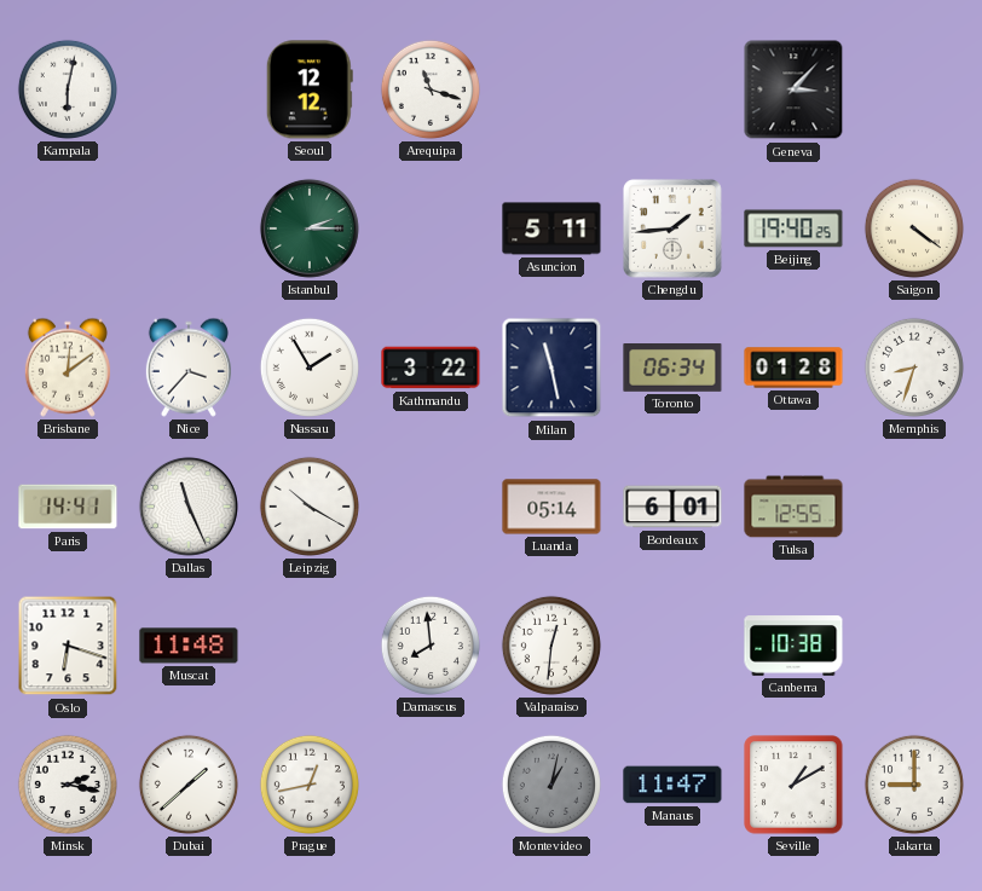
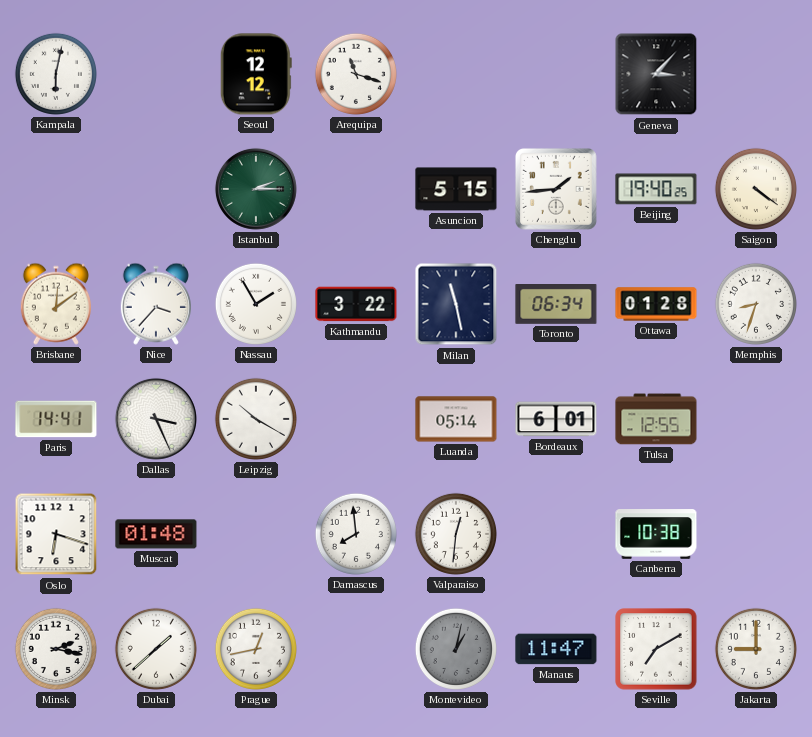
Asuncion: 5:11 -> 5:15 (456, 189)
Dallas: 11:26 -> 3:26 (156, 419)
Muscat: 11:48 -> 01:48 (156, 534)
Seville: 1:10 -> 7:10 (656, 649)
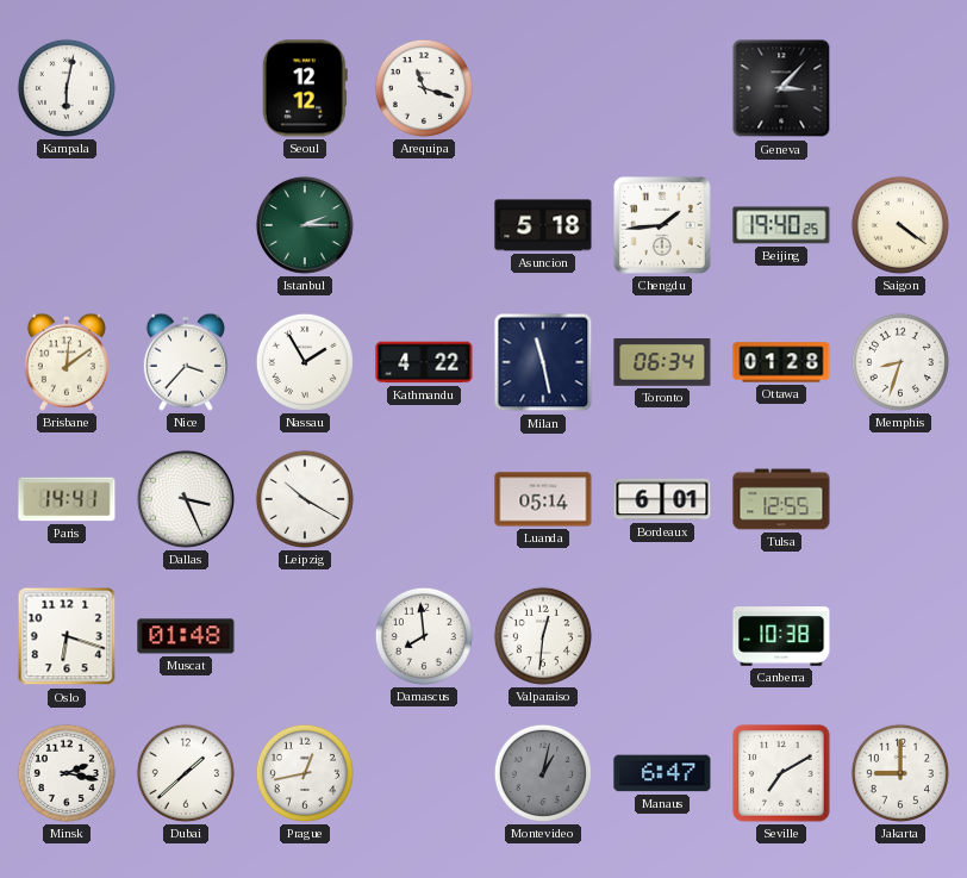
Asuncion: 5:15 -> 5:18 (543, 225)
Kathmandu: 3:22 -> 4:22 (424, 362)
Manaus: 11:47 -> 6:47 (662, 773)
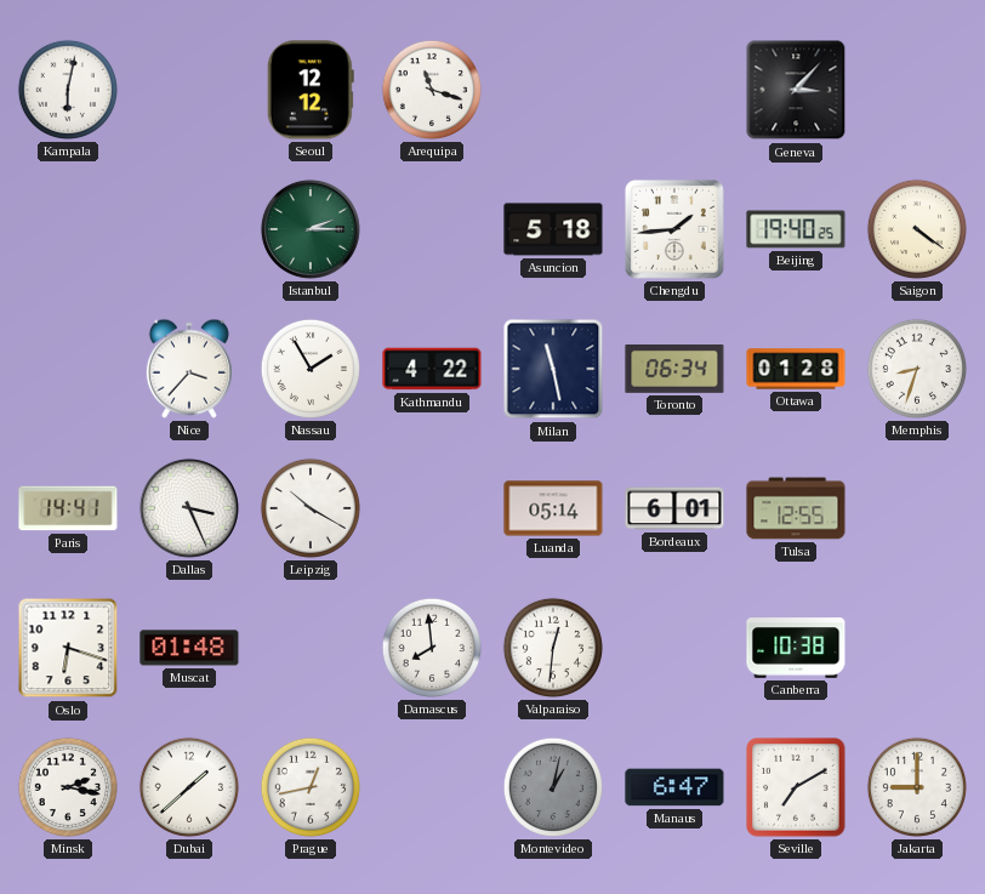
Brisbane: 12:09 -> none (67, 362)
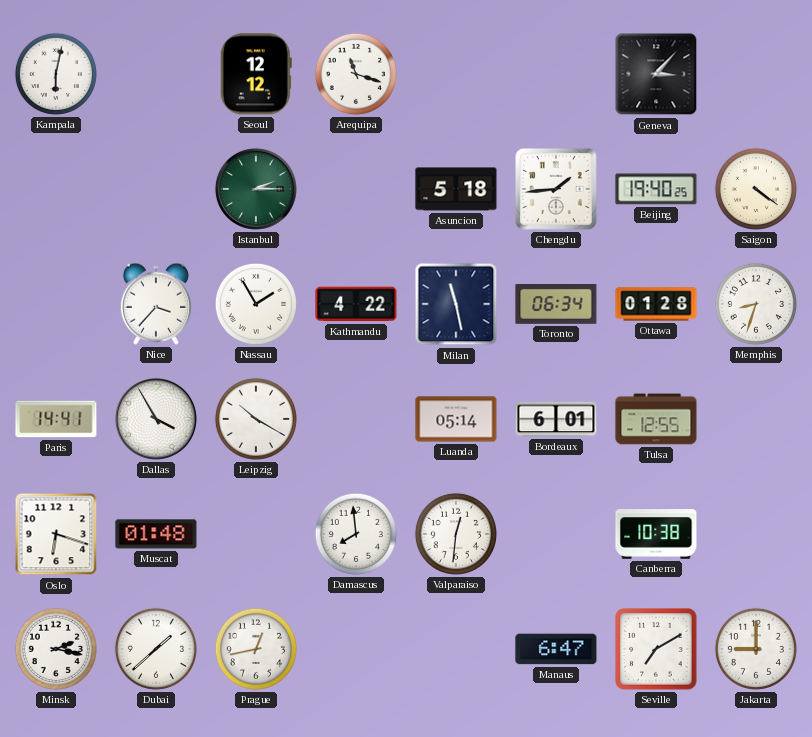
Dallas: 3:26 -> 3:55 (156, 419)
Montevideo: 1:02 -> none (553, 787)
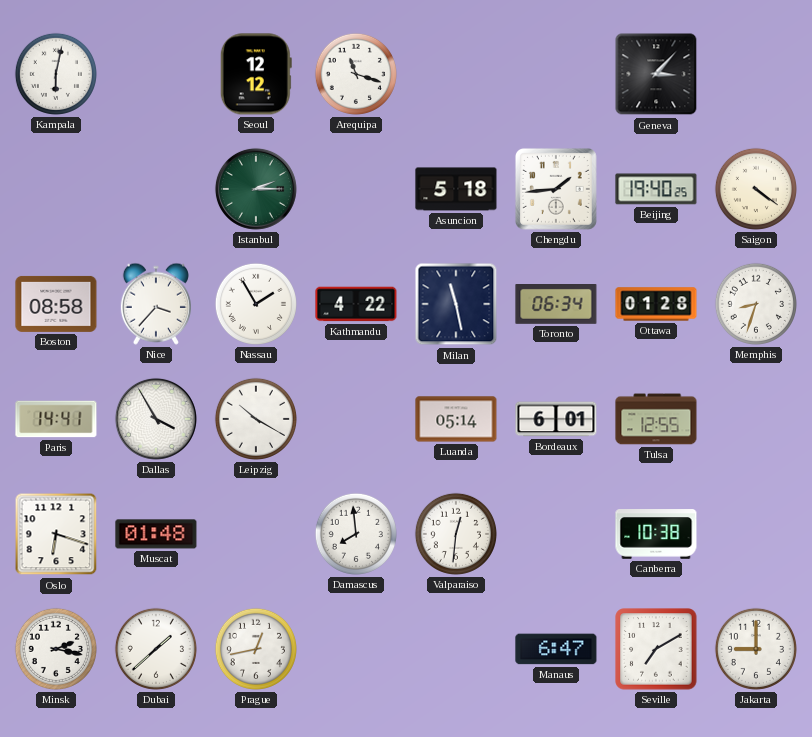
Boston: none -> 08:58 (56, 304)
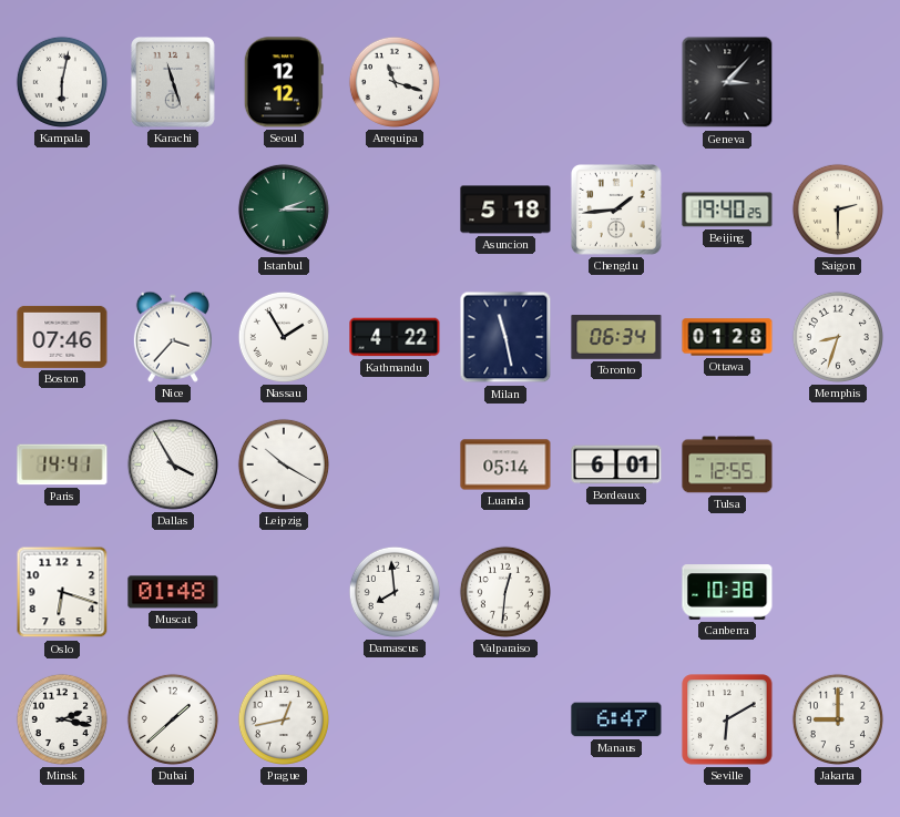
Karachi: none -> 11:27 (174, 83)
Saigon: 4:21 -> 2:30 (838, 210)
Boston: 08:58 -> 07:46 (62, 337)
Seville: 7:10 -> 6:10 (727, 719)
